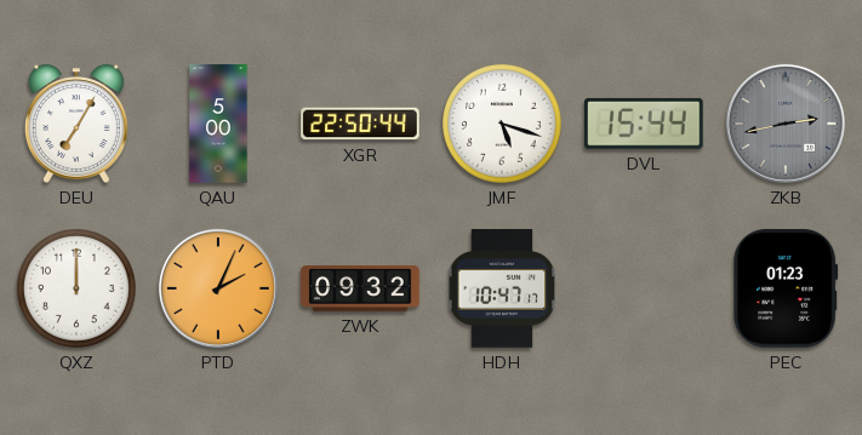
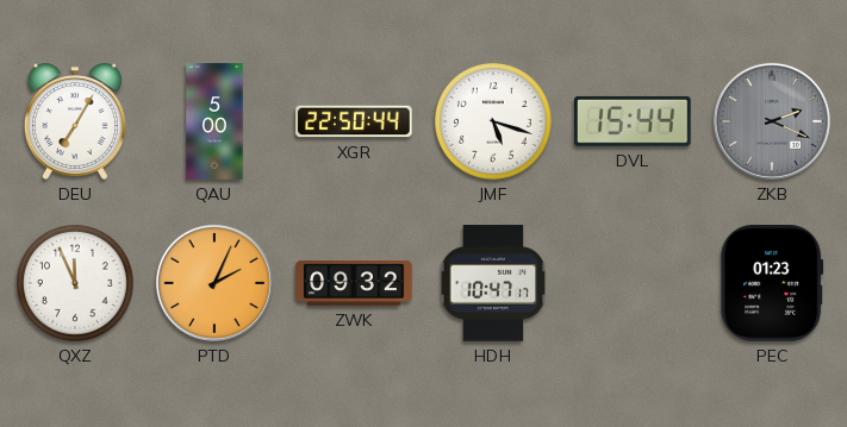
ZKB: 2:43 -> 2:19 (772, 121)
QXZ: 12:00 -> 11:56 (76, 284)
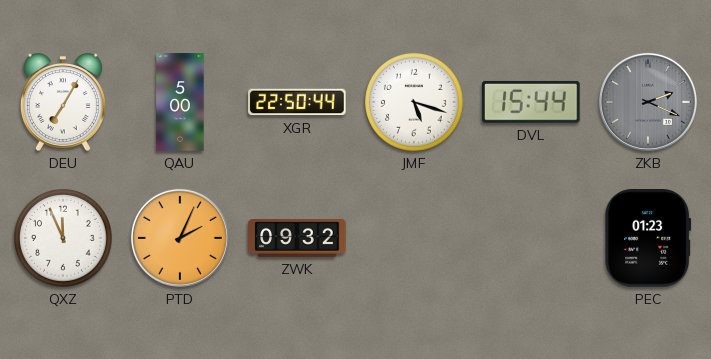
HDH: 10:47 -> none (493, 283)
